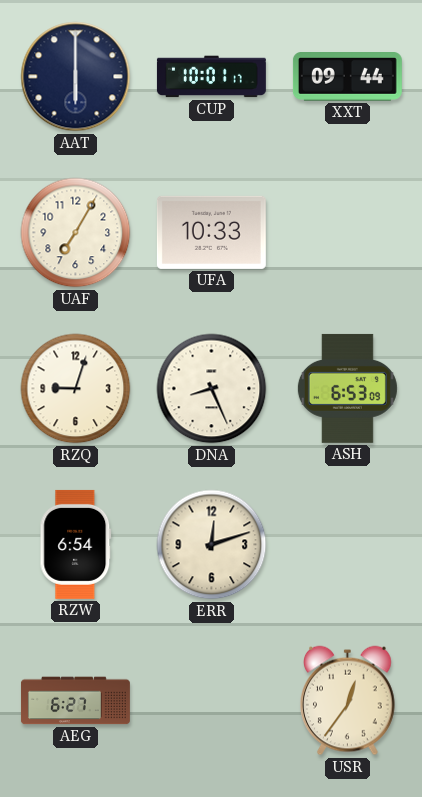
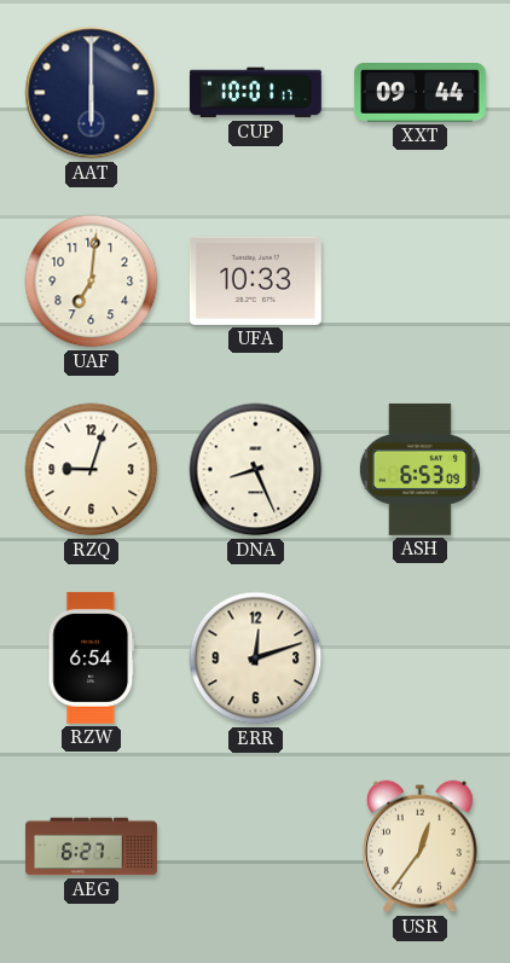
UAF: 7:05 -> 7:01 (92, 282)
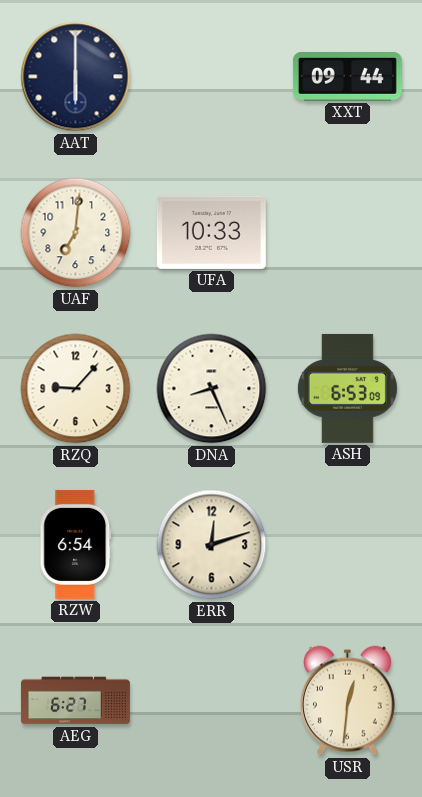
CUP: 10:01 -> none (255, 93)
RZQ: 9:03 -> 9:07 (76, 389)
USR: 12:36 -> 12:31 (348, 701)
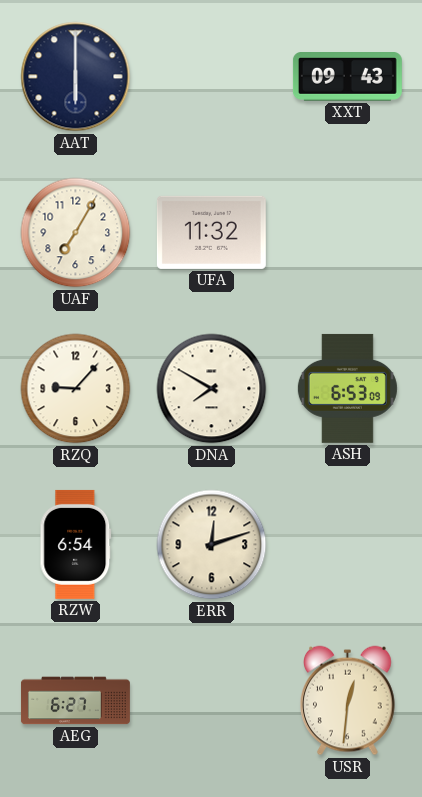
XXT: 09:44 -> 09:43 (347, 77)
UAF: 7:01 -> 7:05 (76, 233)
UFA: 10:33 -> 11:32 (211, 232)
DNA: 8:26 -> 7:50 (212, 389)
